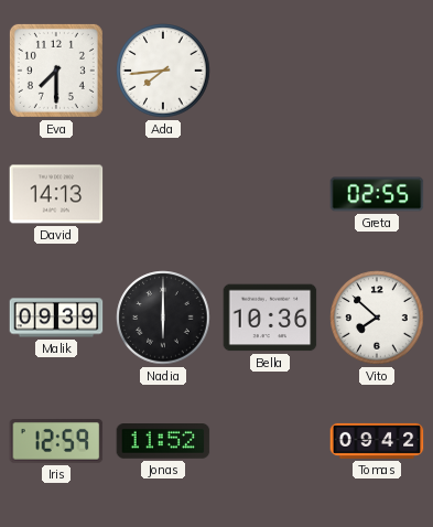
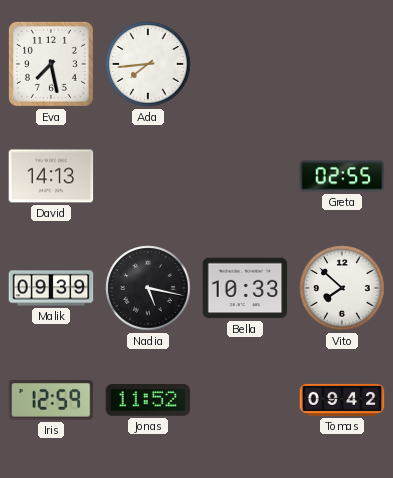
Eva: 7:30 -> 7:28 (51, 64)
Nadia: 6:00 -> 5:17 (148, 288)
Bella: 10:36 -> 10:33 (245, 288)
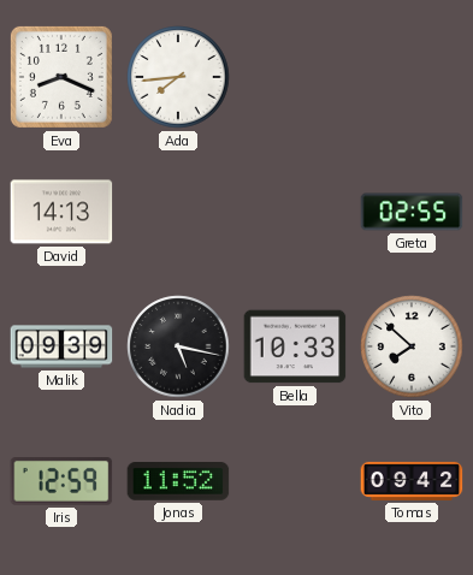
Eva: 7:28 -> 8:19 (61, 77)
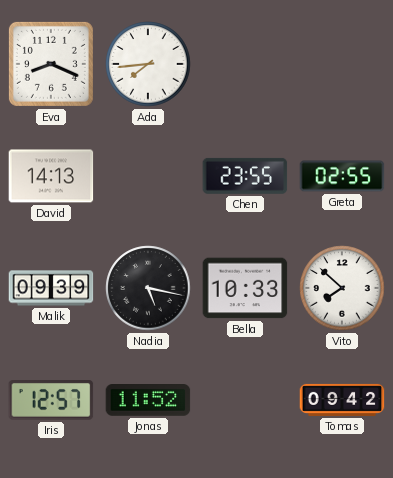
Chen: none -> 23:55 (245, 176)
Iris: 12:59 -> 12:57 (51, 401)
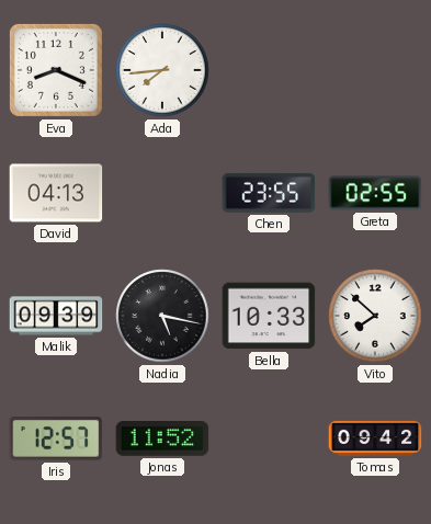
David: 14:13 -> 04:13 (56, 193)
